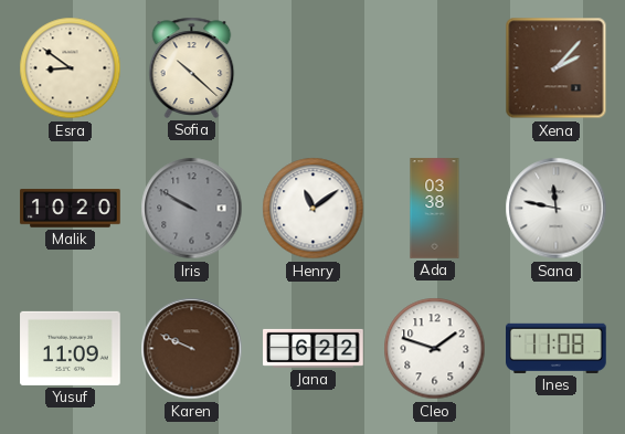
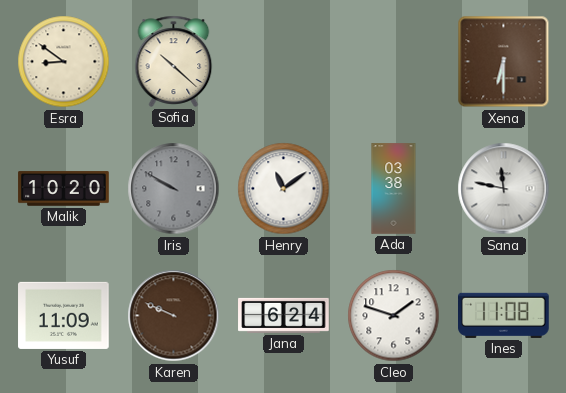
Xena: 2:07 -> 6:30 (504, 62)
Jana: 6:22 -> 6:24 (284, 315)
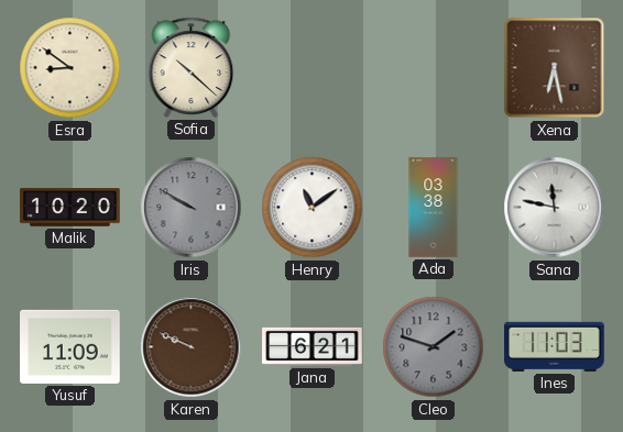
Xena: 6:30 -> 6:28 (555, 68)
Jana: 6:24 -> 6:21 (313, 346)
Cleo dial: white -> grey (434, 347)
Ines: 11:08 -> 11:03 (555, 346)
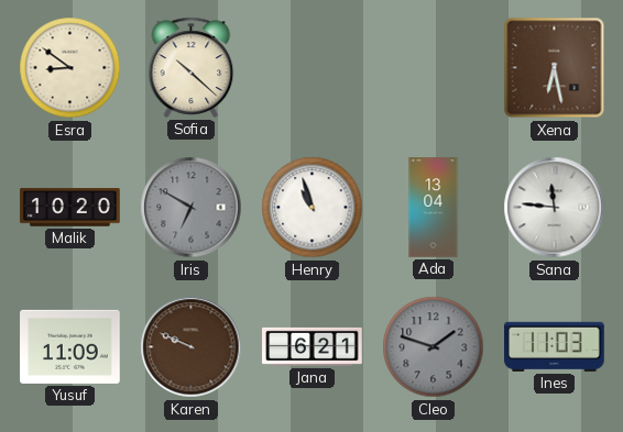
Iris: 9:50 -> 6:50 (192, 208)
Henry: 11:09 -> 10:57 (313, 208)
Ada: 03:38 -> 13:04 (434, 208)
Sana: 11:47 -> 11:46 (555, 208)
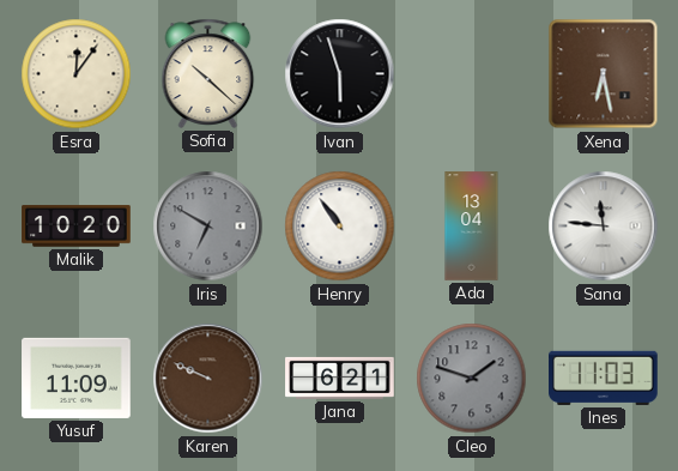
Esra: 8:51 -> 12:06 (77, 74)
Ivan: none -> 5:57 (340, 74)
Henry: 10:57 -> 10:54 (340, 227)
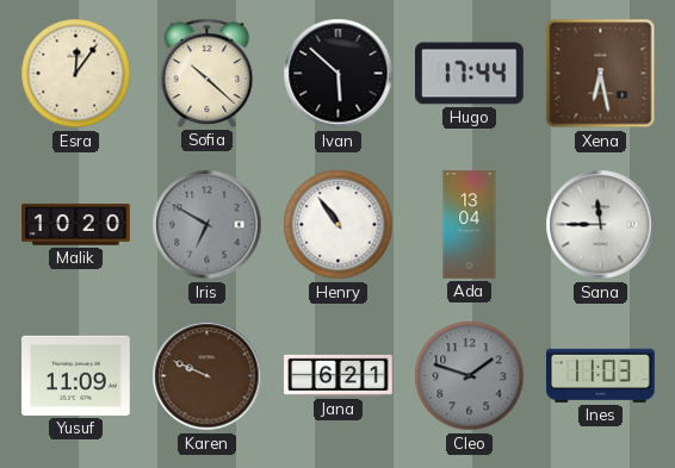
Ivan: 5:57 -> 5:52 (339, 74)
Hugo: none -> 17:44 (470, 74)
Sana: 11:46 -> 11:45 (601, 225)
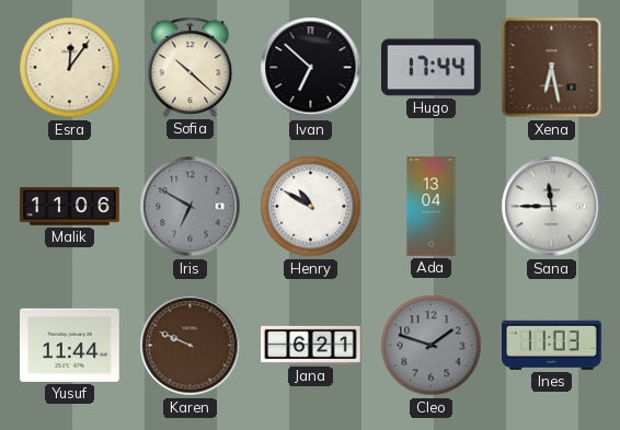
Ivan: 5:52 -> 6:52 (311, 68)
Malik: 10:20 -> 11:06 (70, 207)
Henry: 10:54 -> 10:50 (311, 207)
Yusuf: 11:09 -> 11:44 (70, 345)
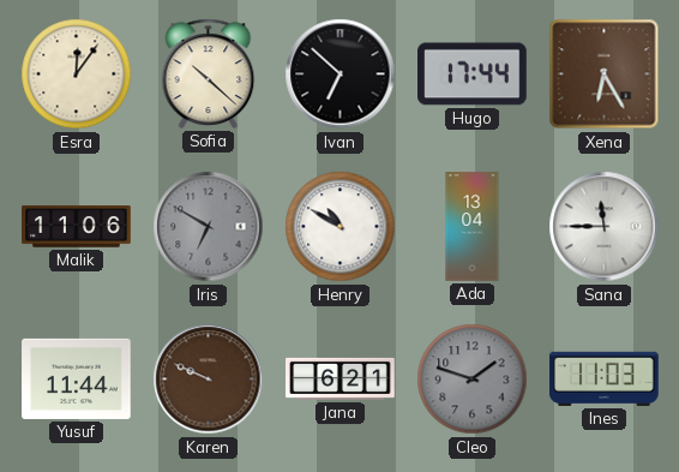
Xena: 6:28 -> 6:25 (605, 74)
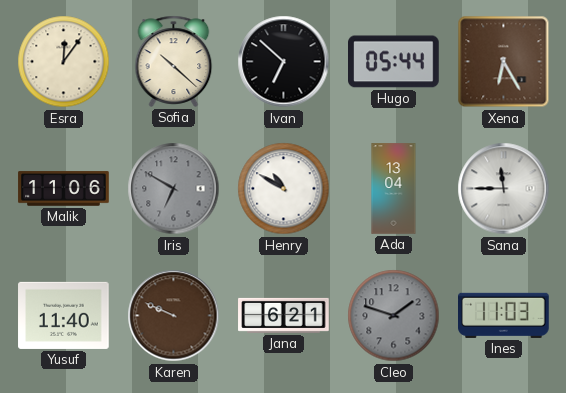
Hugo: 17:44 -> 05:44 (394, 62)
Yusuf: 11:44 -> 11:40 (64, 315)
